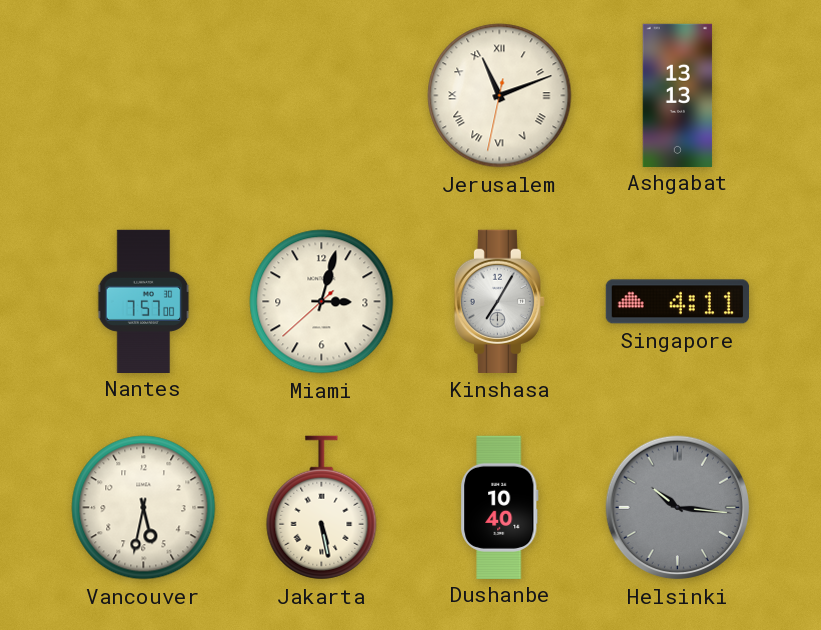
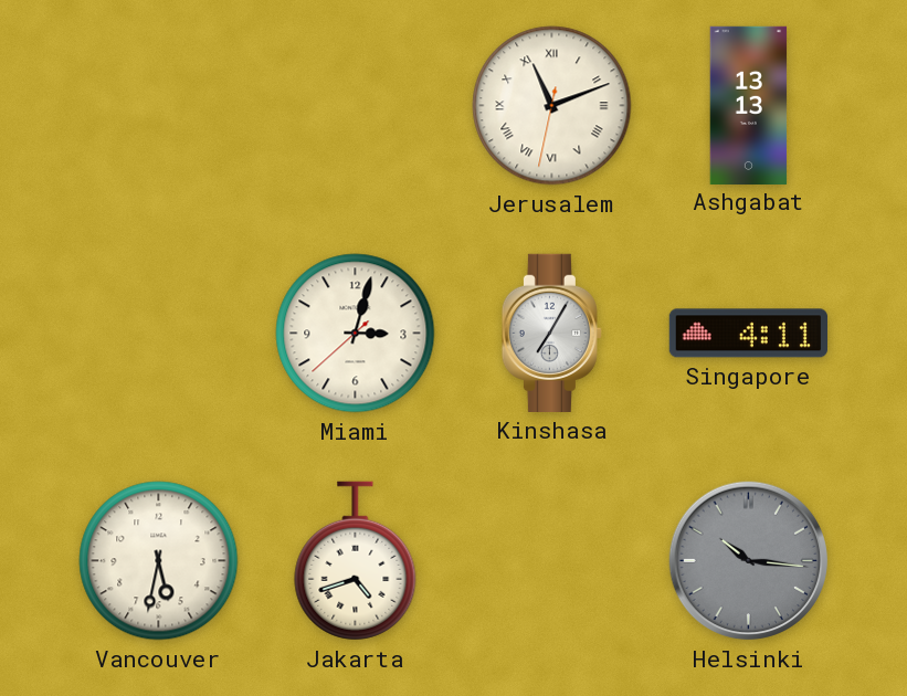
Nantes: 7:57 -> none (144, 301)
Jakarta: 5:28 -> 4:42 (356, 561)
Dushanbe: 10:40 -> none (500, 507)
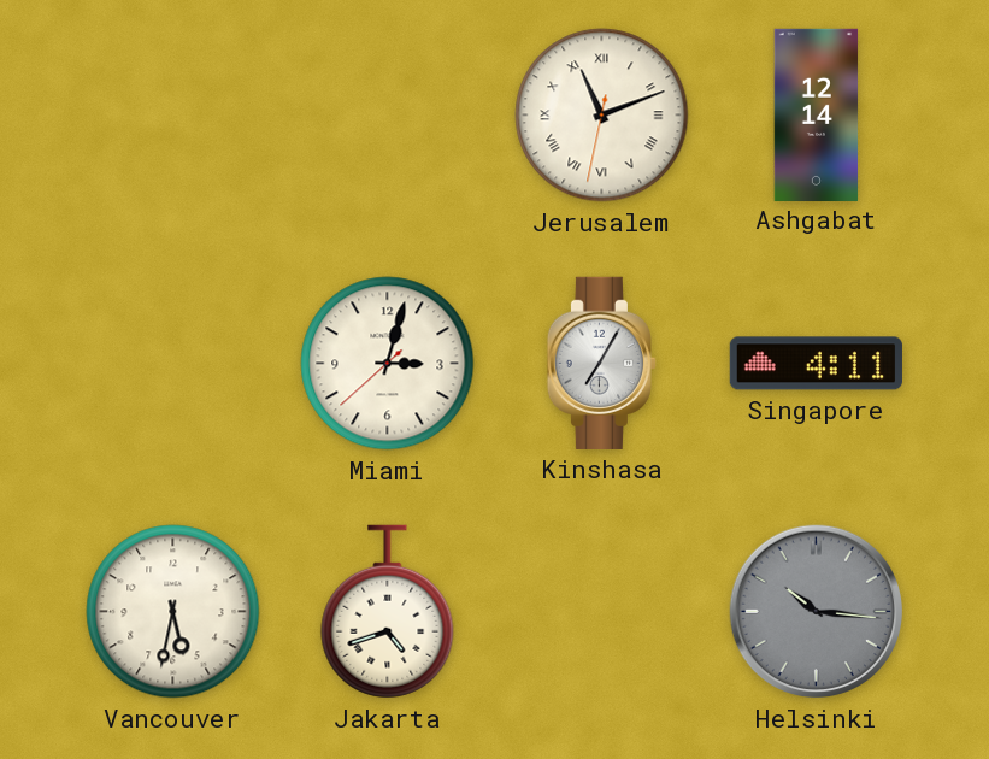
Ashgabat: 13:13 -> 12:14 (817, 114)
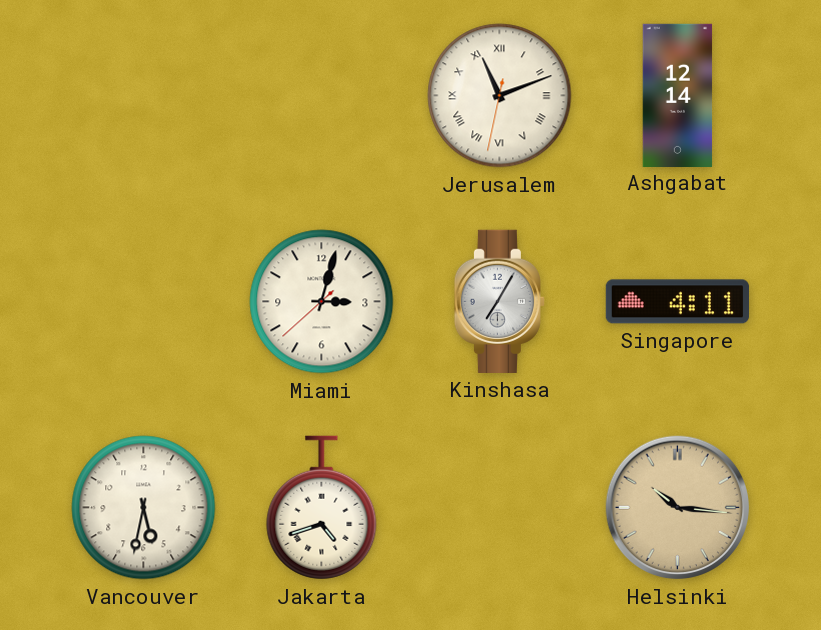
Helsinki dial: grey -> champagne (678, 508)
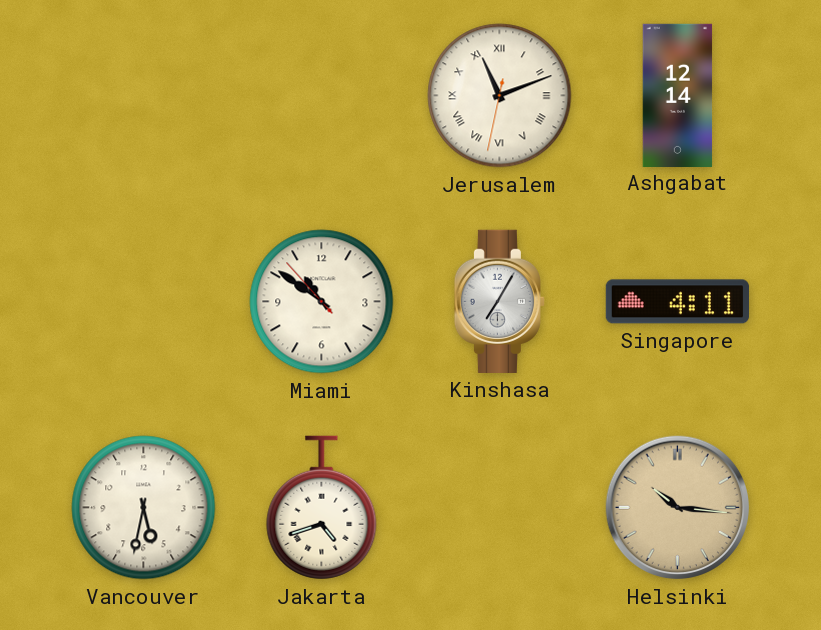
Miami: 3:02 -> 10:50 (322, 302)
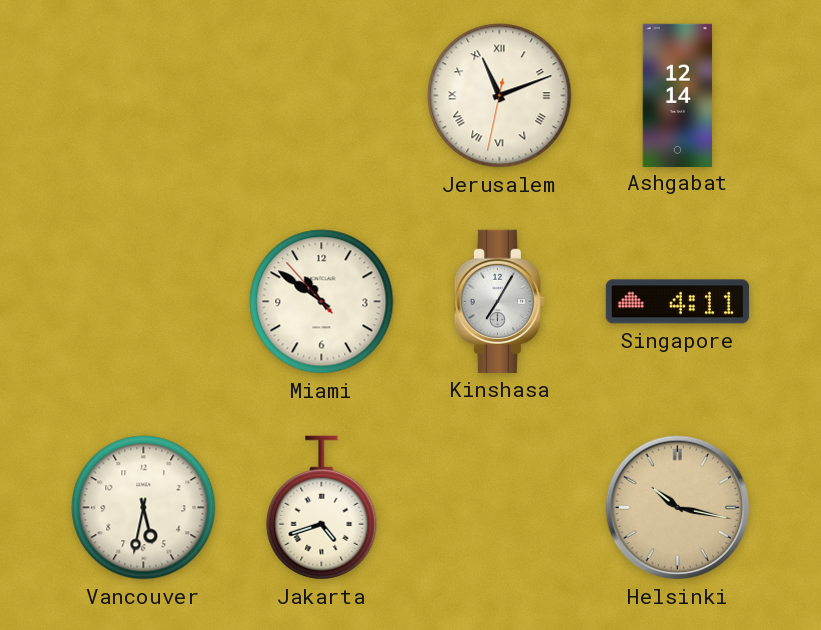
Helsinki: 10:16 -> 10:17 (678, 508)
